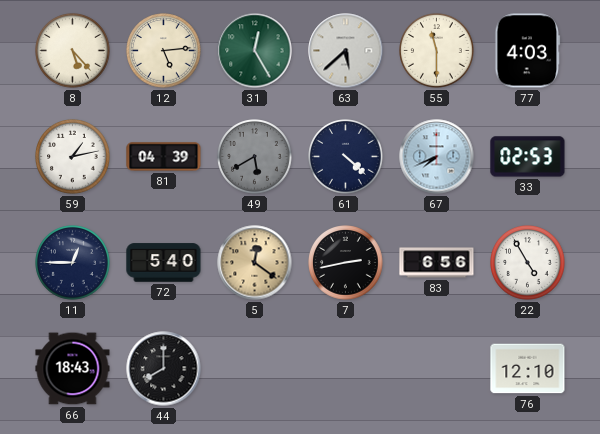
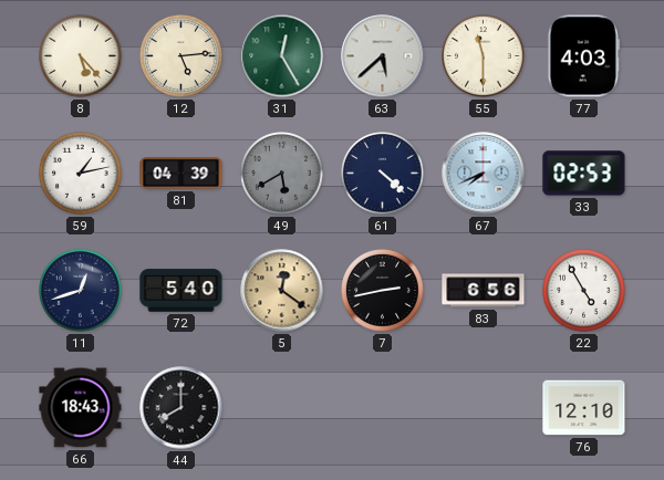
11: 12:45 -> 12:42 (81, 291)
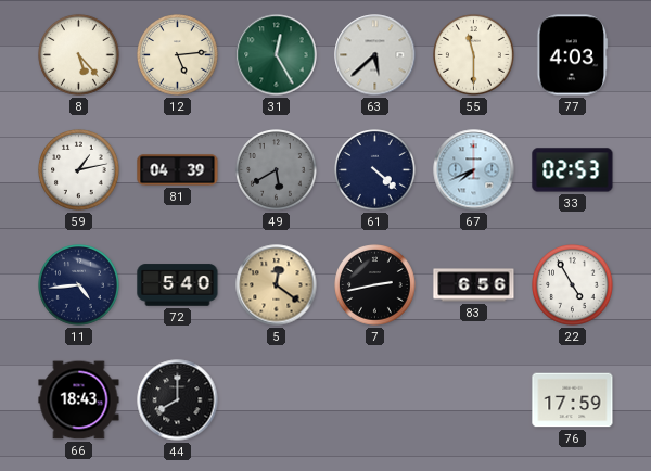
11: 12:42 -> 4:44 (79, 285)
76: 12:10 -> 17:59 (573, 400)
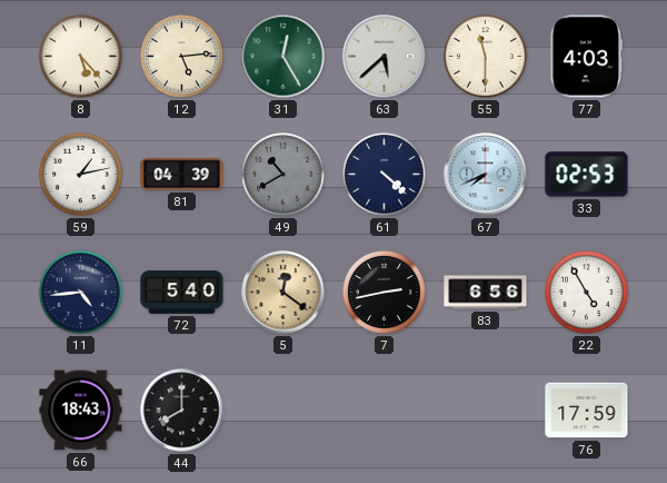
49: 5:40 -> 10:40 (283, 175)
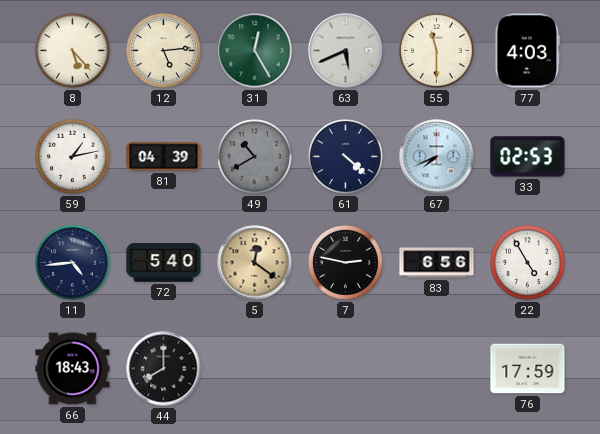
63: 5:38 -> 5:41 (346, 51)
7: 2:43 -> 2:47 (346, 263)
